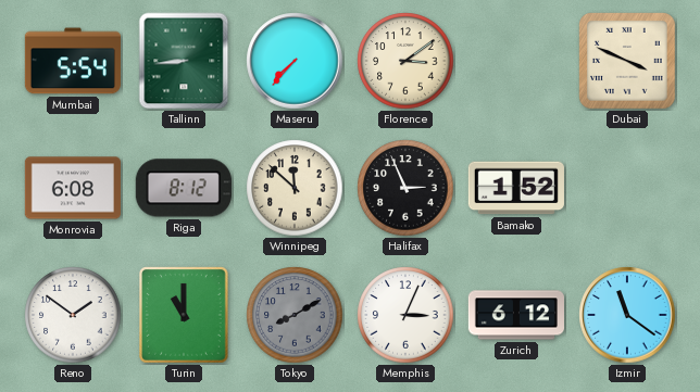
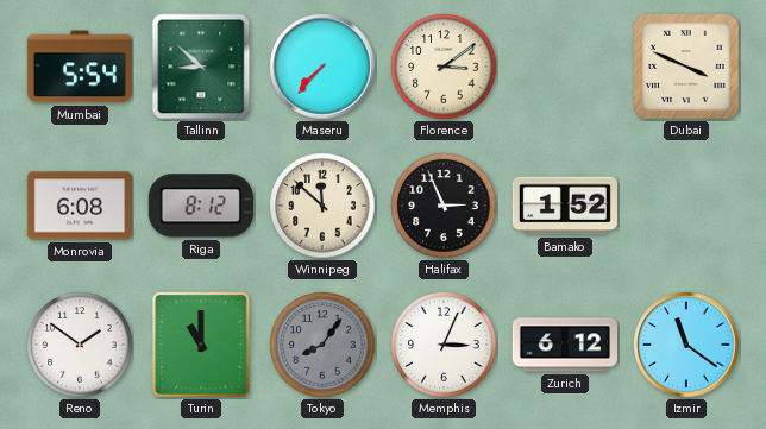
Tallinn: 8:44 -> 8:52 (201, 67)
Tokyo: 8:10 -> 8:06 (322, 345)
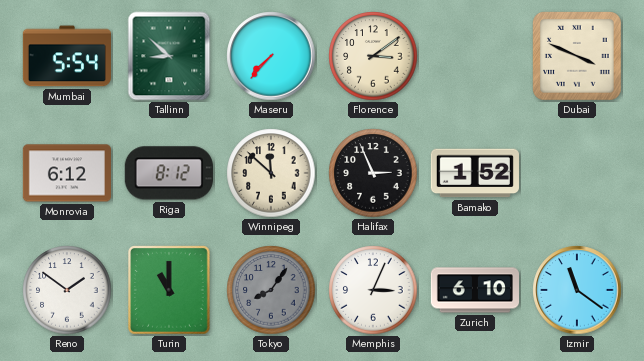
Monrovia: 6:08 -> 6:12 (67, 173)
Zurich: 6:12 -> 6:10 (474, 290)
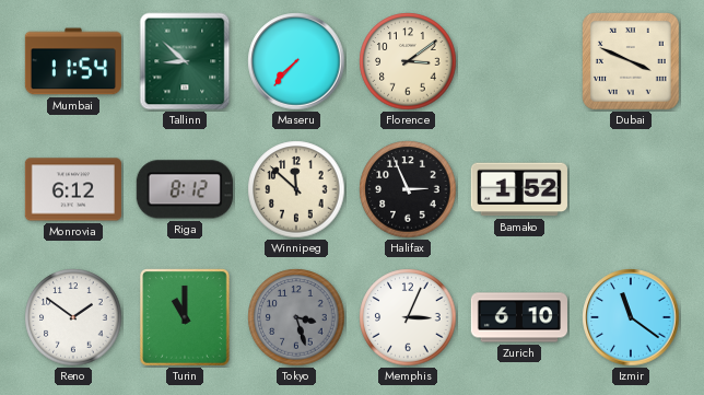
Mumbai: 5:54 -> 11:54 (73, 61)
Tokyo: 8:06 -> 3:27 (296, 317)
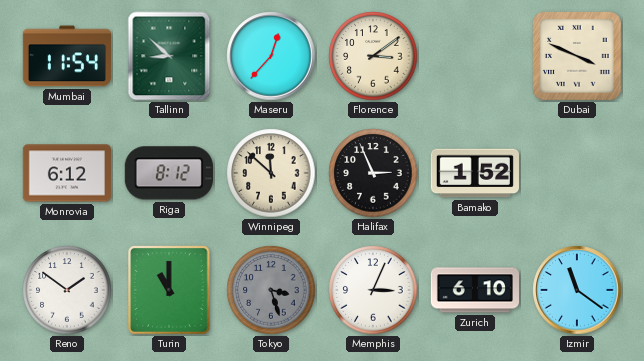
Maseru: 7:37 -> 12:37 (271, 56)
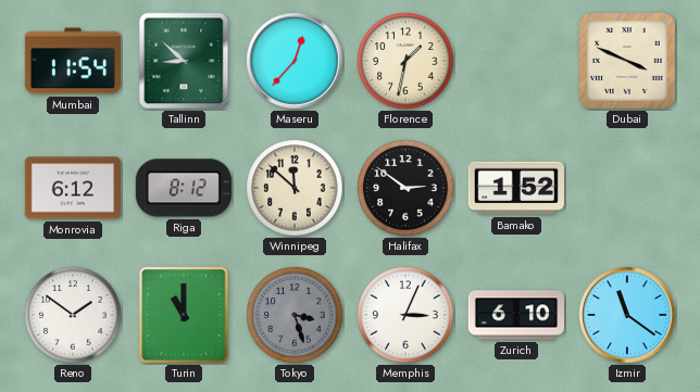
Florence: 3:09 -> 1:32 (405, 61)
Halifax: 2:56 -> 2:51 (405, 188)
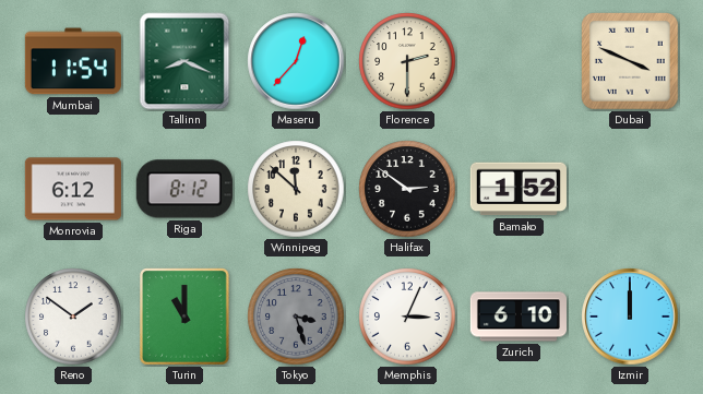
Tallinn: 8:52 -> 8:19 (184, 61)
Florence: 1:32 -> 2:30 (407, 61)
Izmir: 11:21 -> 12:00 (630, 317)
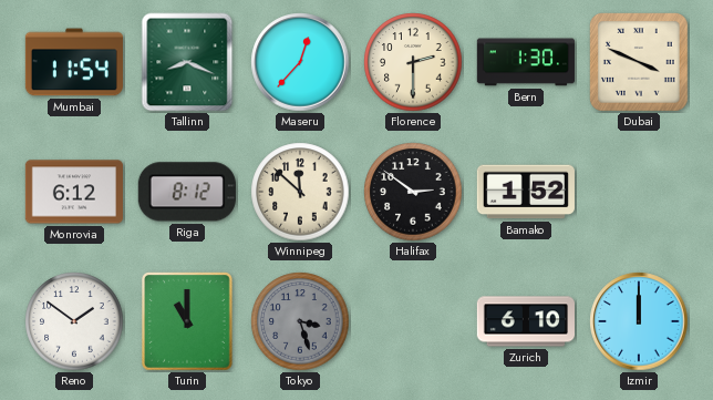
Bern: none -> 1:30 (526, 62)
Memphis: 3:04 -> none (407, 317)
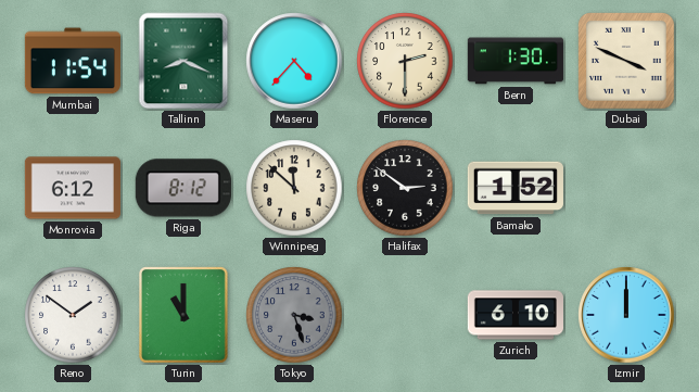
Maseru: 12:37 -> 4:37 (294, 61)
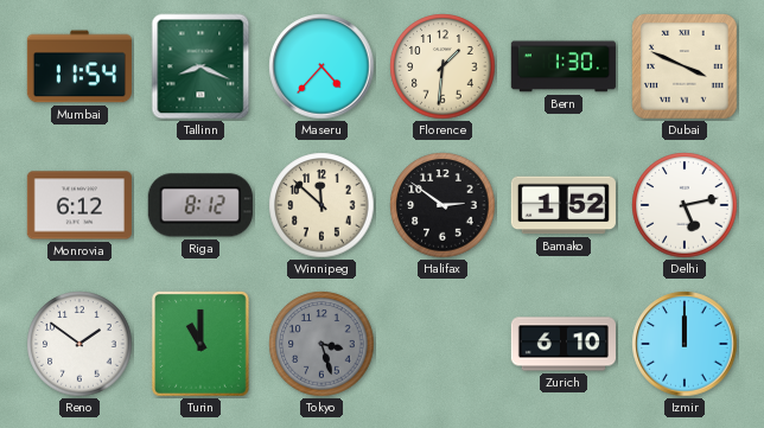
Florence: 2:30 -> 1:31 (443, 66)
Delhi: none -> 5:13 (685, 205)
